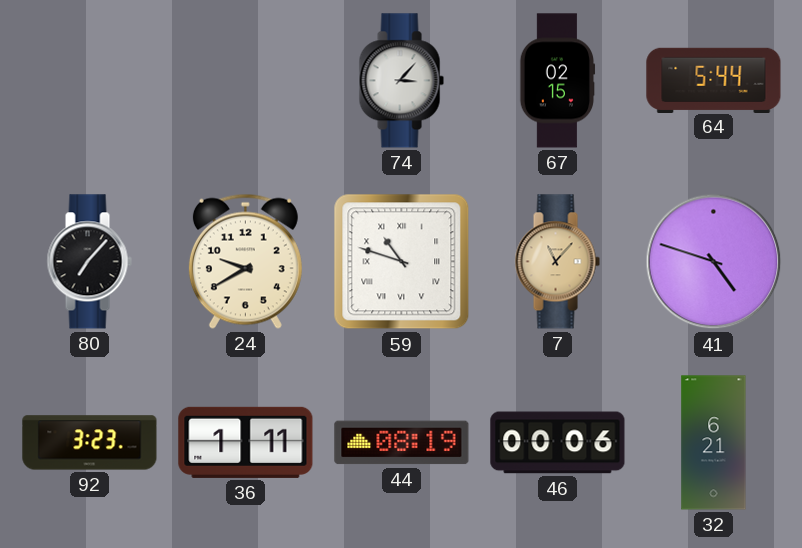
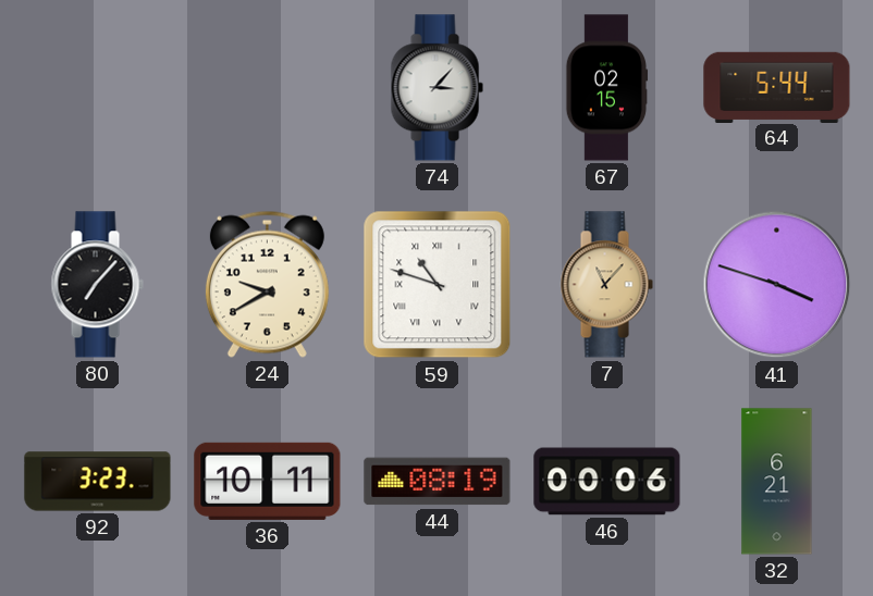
41: 4:48 -> 3:48 (777, 285)
36: 1:11 -> 10:11 (268, 481)
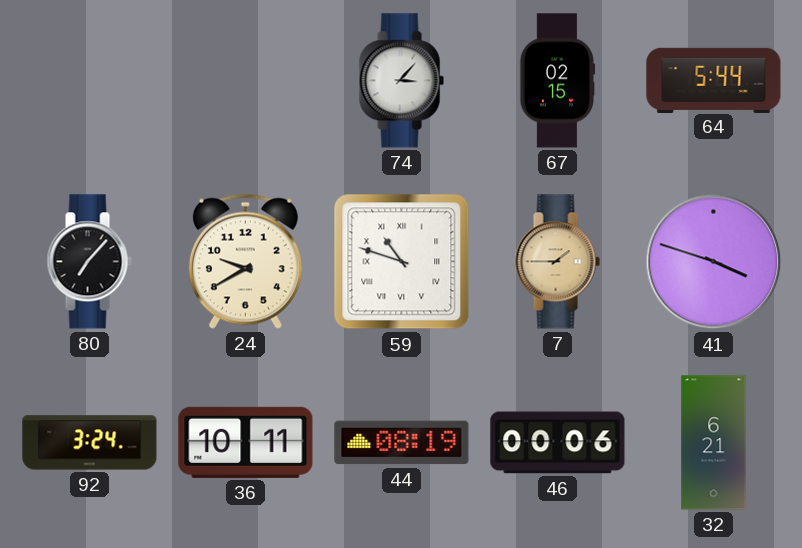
7: 11:07 -> 1:45 (557, 262)
92: 3:23 -> 3:24 (90, 443)
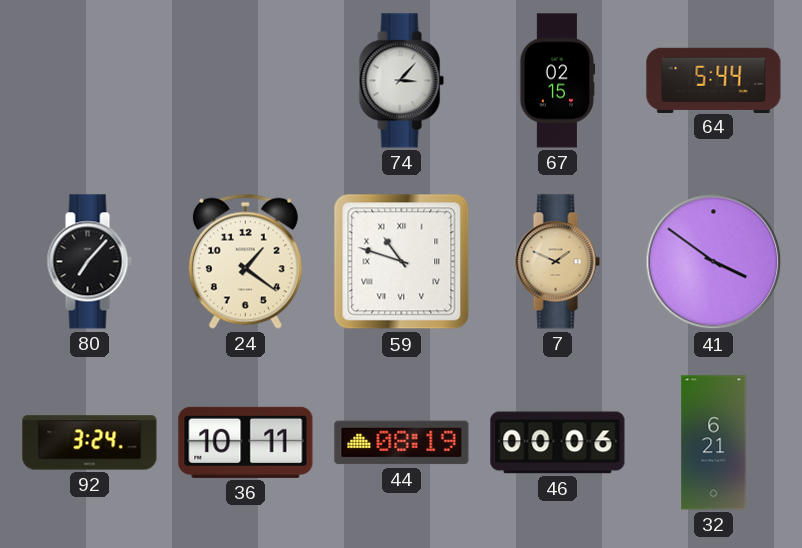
24: 9:40 -> 1:21 (245, 261)
7: 1:45 -> 1:49 (557, 262)
41: 3:48 -> 3:51 (714, 262)
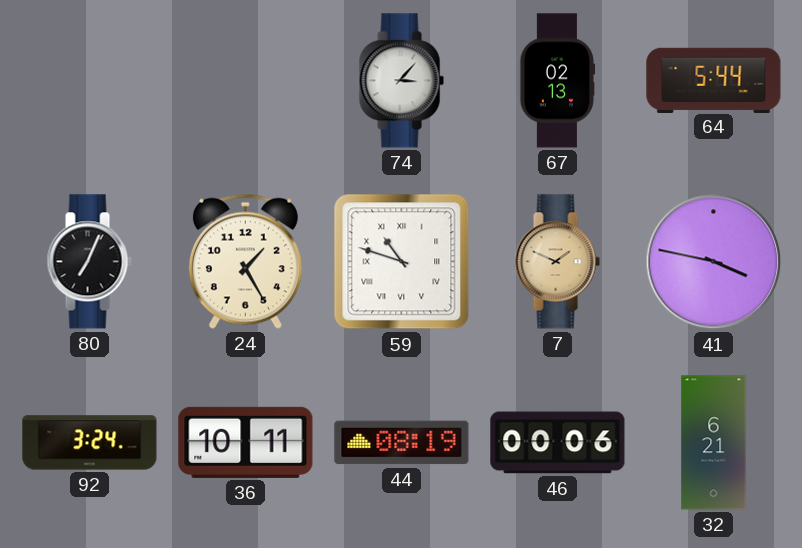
67: 02:15 -> 02:13 (558, 81)
80: 7:07 -> 7:04 (89, 262)
24: 1:21 -> 1:25 (245, 261)
41: 3:51 -> 3:47 (714, 262)
